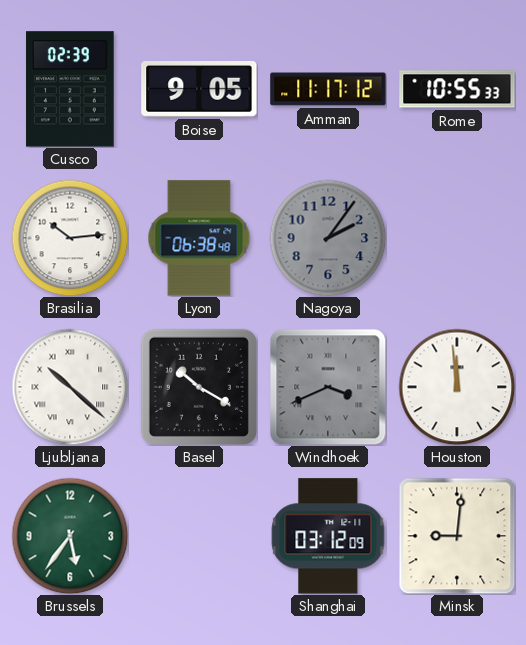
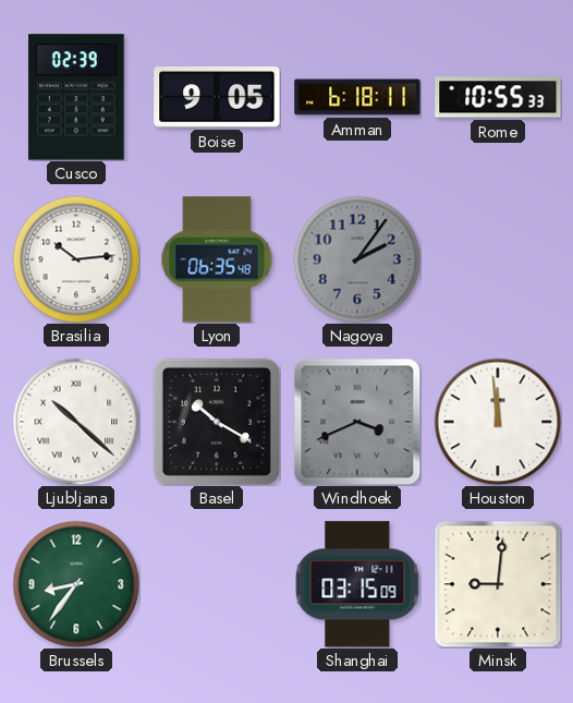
Amman: 11:17 -> 6:18 (357, 97)
Lyon: 06:38 -> 06:35 (217, 259)
Brussels: 5:36 -> 8:36 (76, 584)
Shanghai: 03:12 -> 03:15 (357, 584)
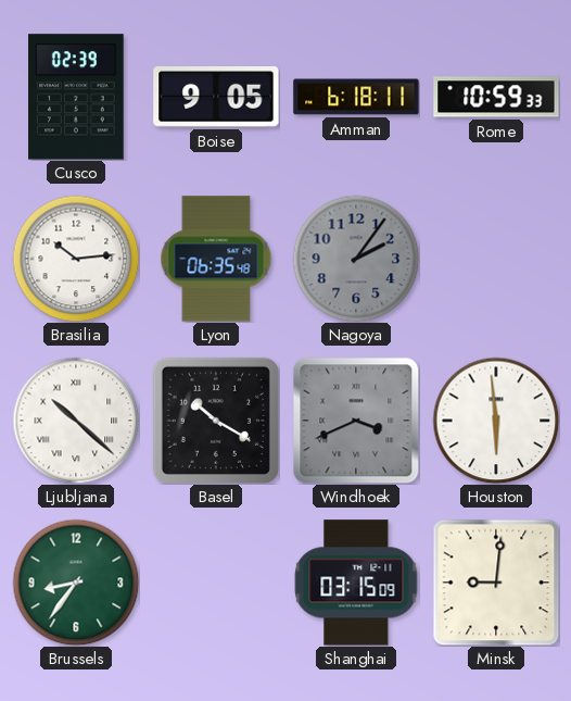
Rome: 10:55 -> 10:59 (496, 97)
Houston: 11:59 -> 5:59 (496, 421)
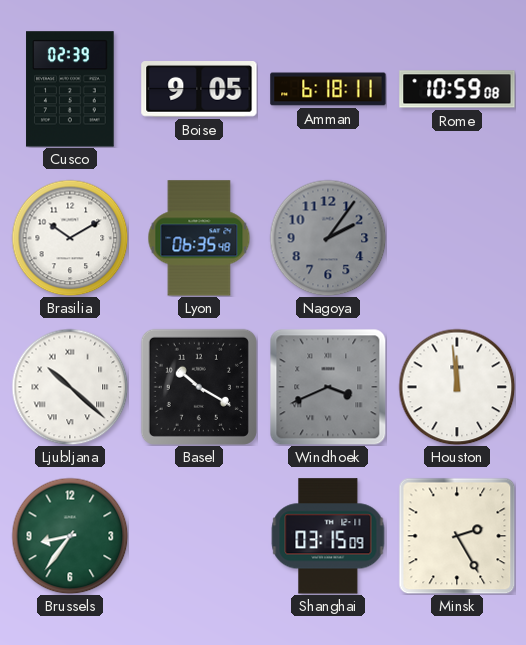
Rome: 10:59:33 -> 10:59:08 (457, 89)
Brasilia: 10:14 -> 10:10 (70, 238)
Houston: 5:59 -> 11:59 (457, 387)
Minsk: 9:01 -> 2:25 (457, 536)
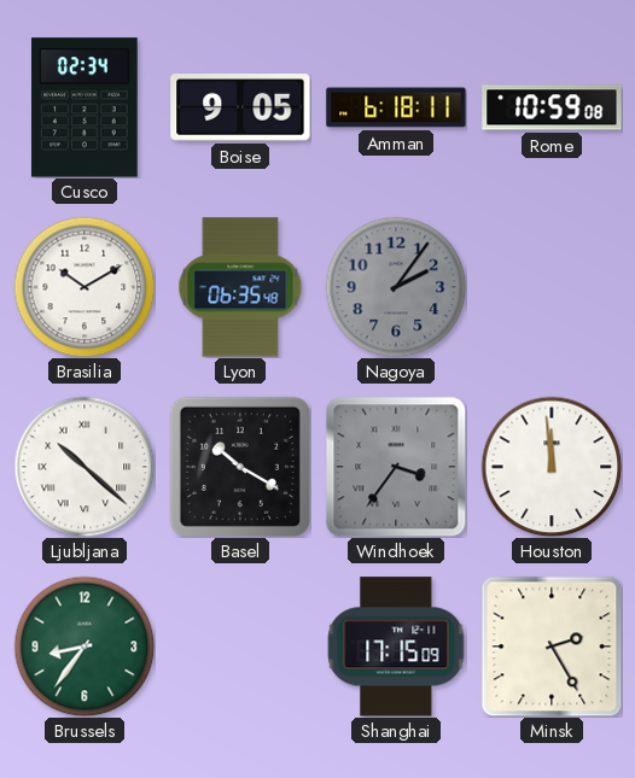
Cusco: 02:39 -> 02:34 (85, 107)
Windhoek: 3:41 -> 3:36 (396, 467)
Shanghai: 03:15 -> 17:15 (396, 647)
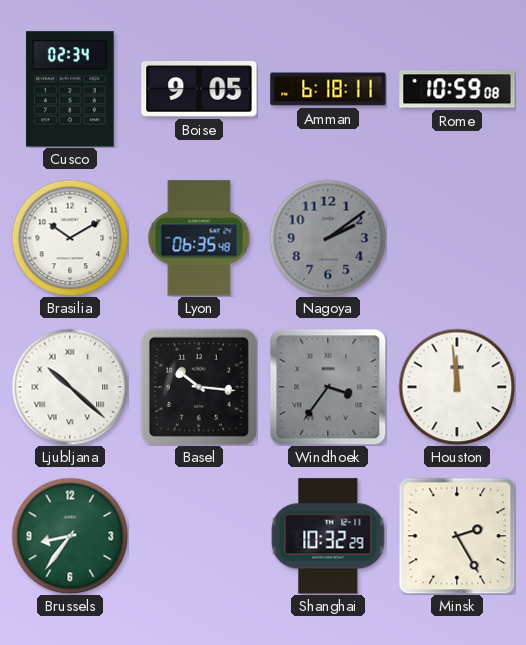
Nagoya: 2:06 -> 2:09 (328, 238)
Basel: 10:20 -> 10:16 (199, 387)
Shanghai: 17:15 -> 10:32 (328, 536)
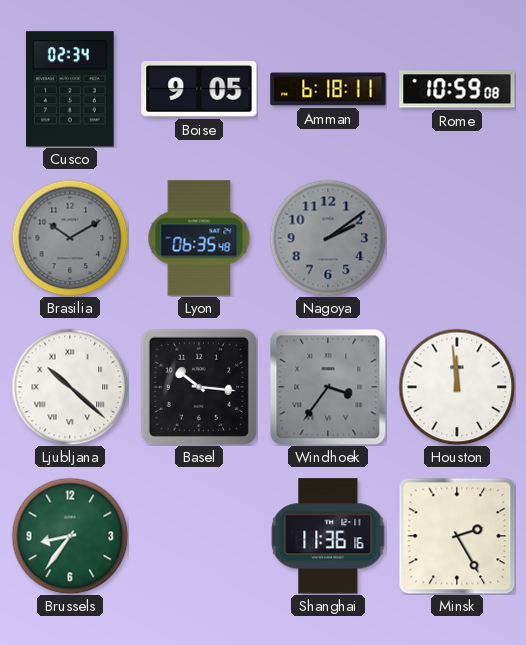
Brasilia dial: white -> grey (70, 238)
Shanghai: 10:32 -> 11:36 (328, 536)
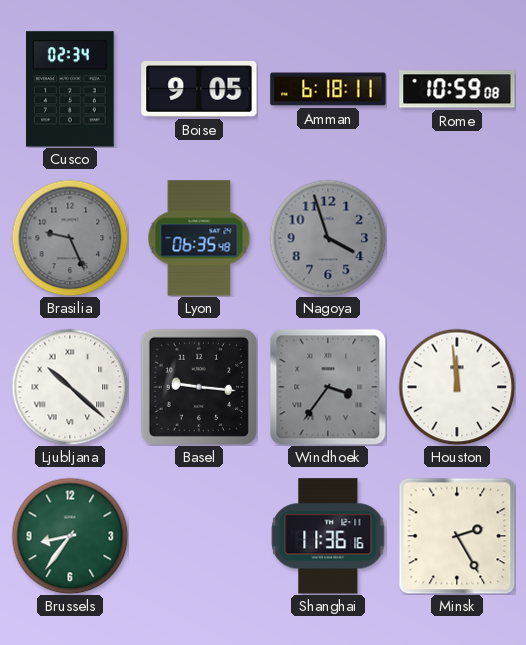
Brasilia: 10:10 -> 9:26 (70, 238)
Nagoya: 2:09 -> 3:57 (328, 238)
Basel: 10:16 -> 9:16 (199, 387)
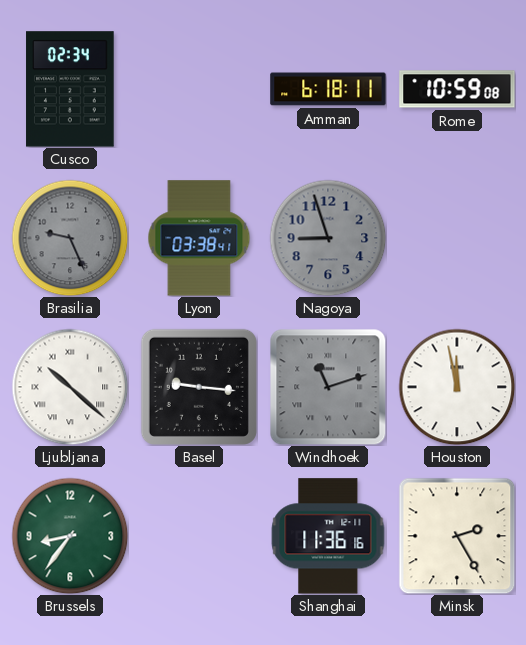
Boise: 9:05 -> none (199, 90)
Lyon: 06:35 -> 03:38 (199, 238)
Nagoya: 3:57 -> 8:57 (328, 238)
Windhoek: 3:36 -> 11:12 (328, 387)
Houston: 11:59 -> 11:58 (457, 387)
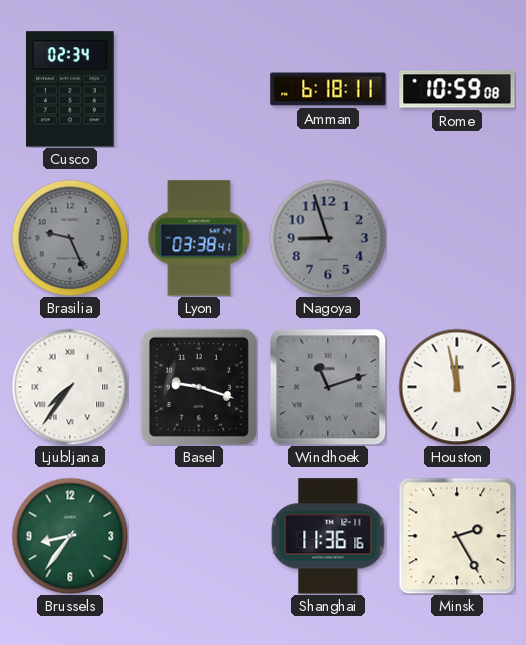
Ljubljana: 10:22 -> 7:36 (70, 387)
Basel: 9:16 -> 9:18 (199, 387)
